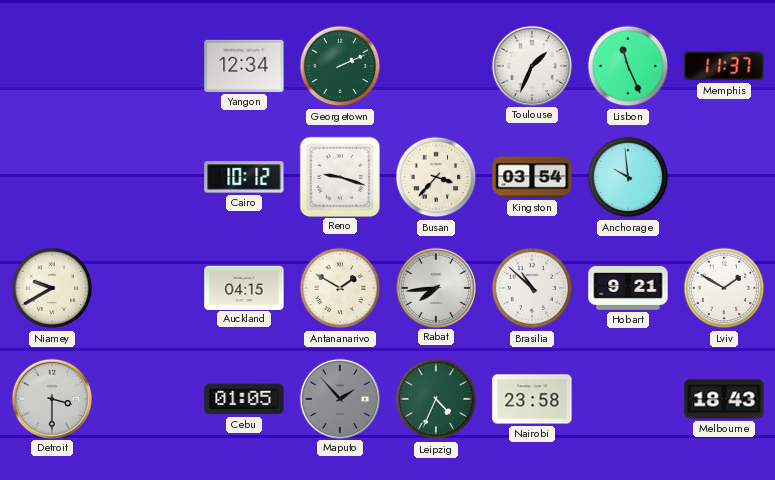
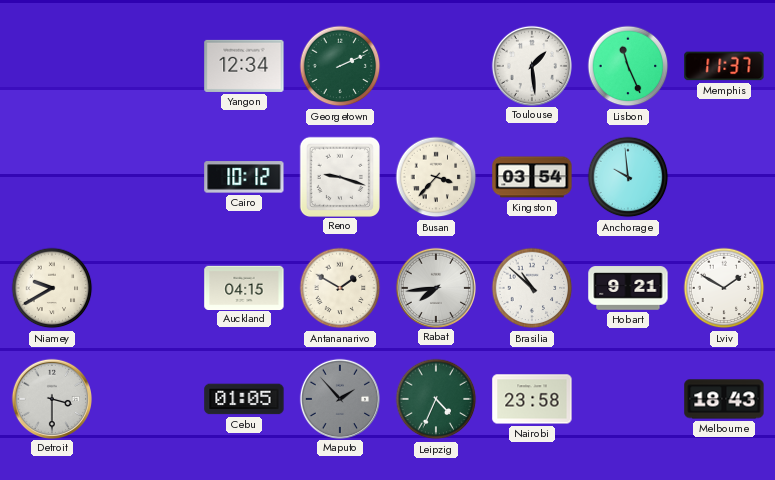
Toulouse: 1:34 -> 1:29 (531, 65)
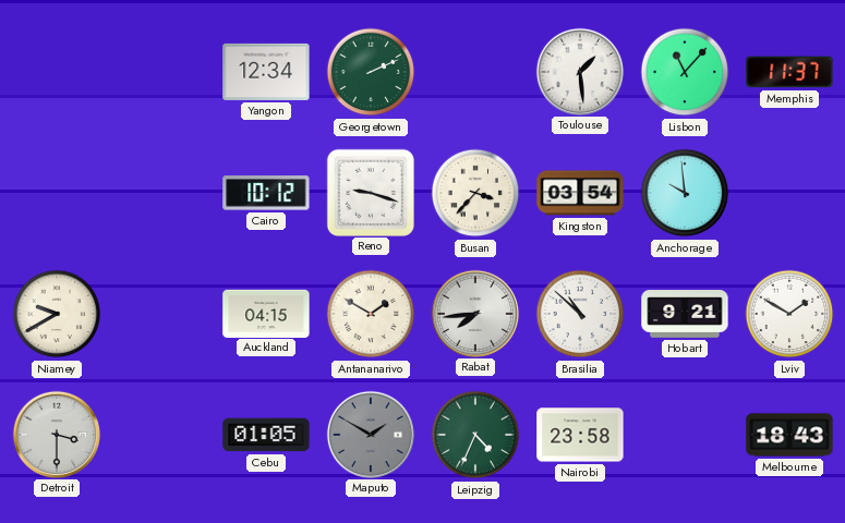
Lisbon: 11:26 -> 11:07 (685, 72)
Maputo: 1:53 -> 1:50 (370, 434)
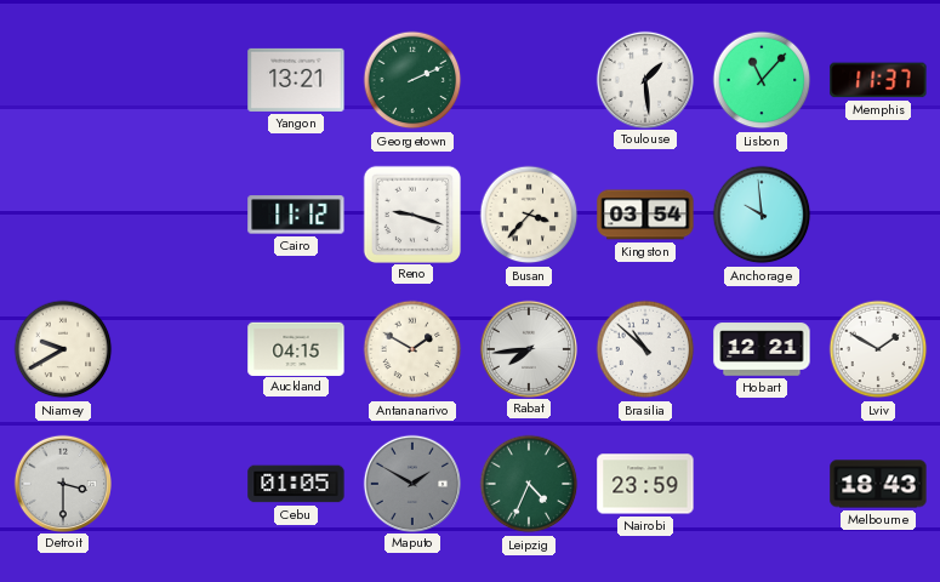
Yangon: 12:34 -> 13:21 (296, 80)
Cairo: 10:12 -> 11:12 (296, 215)
Hobart: 9:21 -> 12:21 (762, 349)
Nairobi: 23:58 -> 23:59 (645, 484)
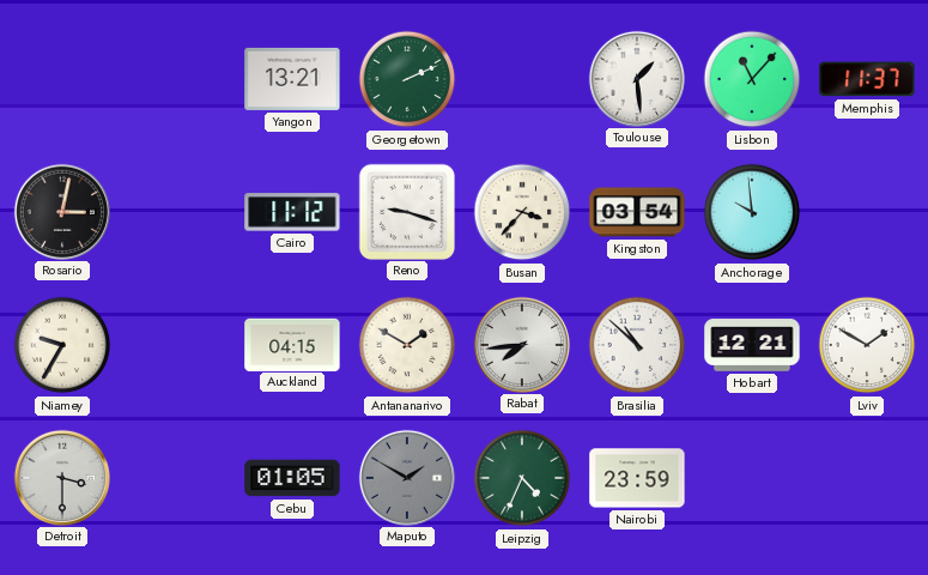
Rosario: none -> 3:02 (61, 211)
Niamey: 9:40 -> 9:35 (62, 345)
Melbourne: 18:43 -> none (878, 484)
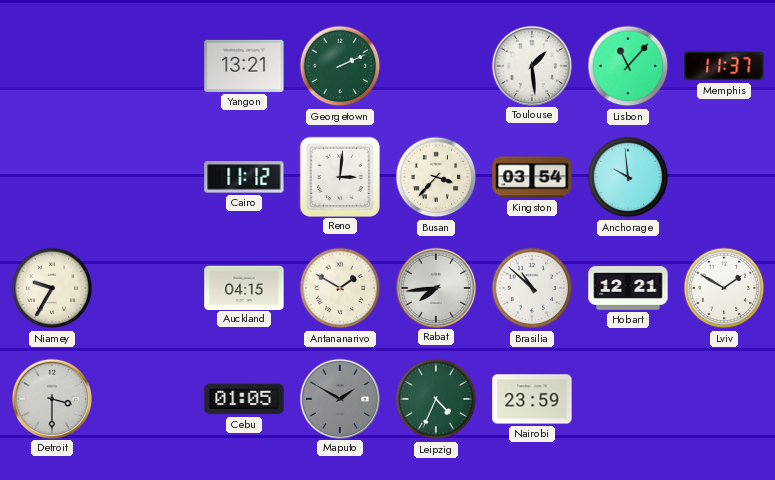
Rosario: 3:02 -> none (61, 211)
Reno: 9:18 -> 3:01 (339, 176)
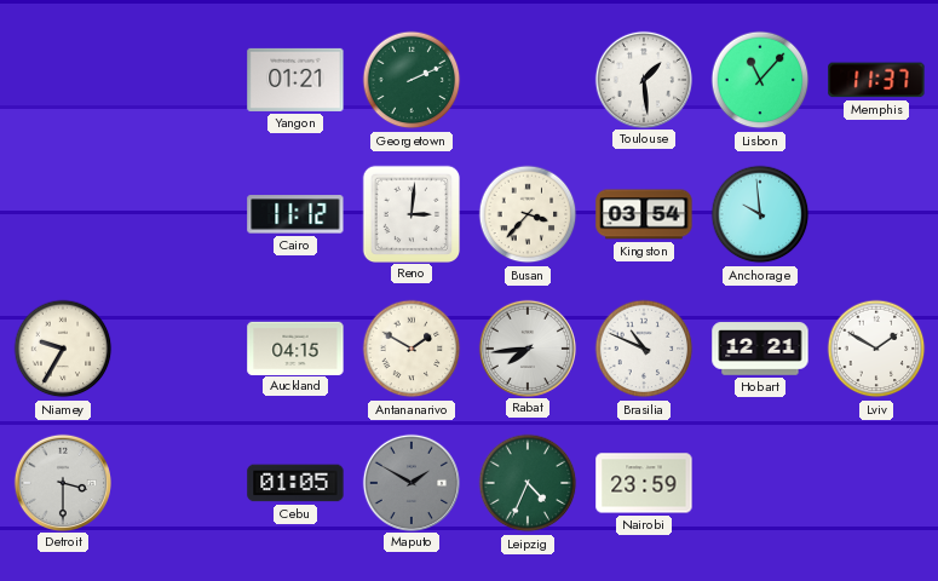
Yangon: 13:21 -> 01:21 (295, 80)
Brasilia: 10:52 -> 10:49 (644, 349)
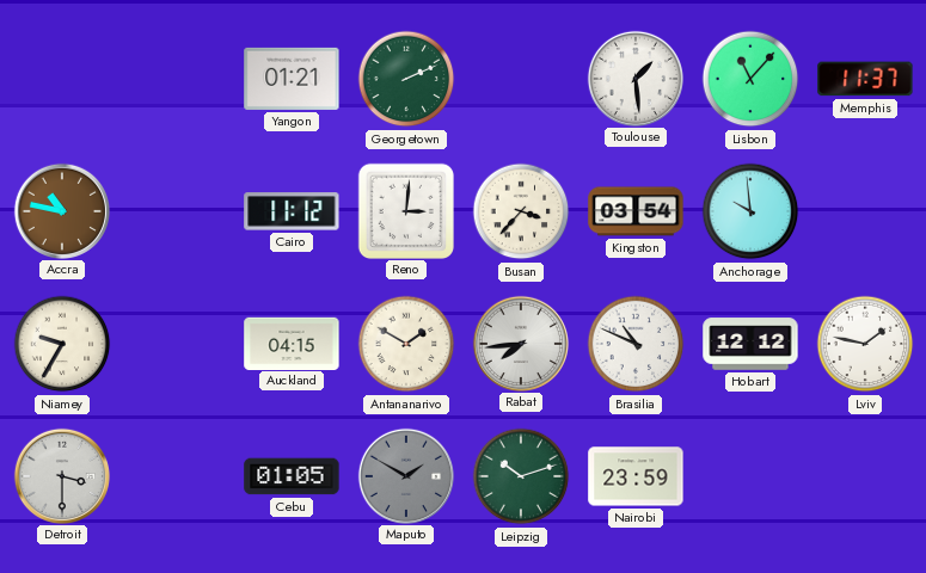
Accra: none -> 10:47 (61, 210)
Hobart: 12:21 -> 12:12 (750, 344)
Lviv: 1:50 -> 1:47 (865, 344)
Leipzig: 4:34 -> 10:12 (521, 476)
